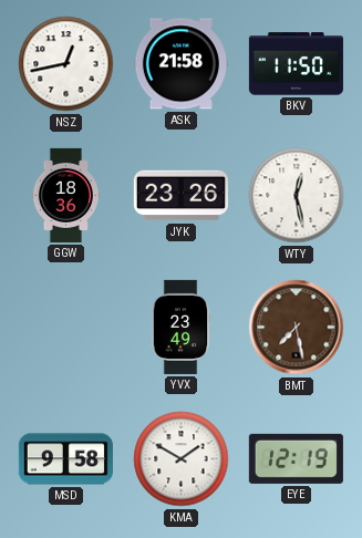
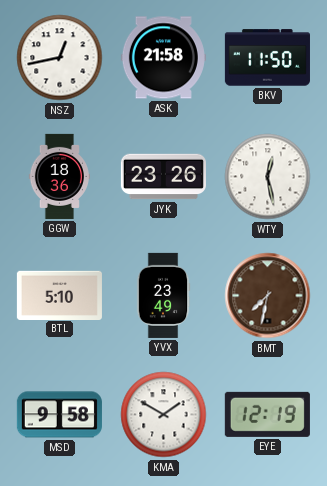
BTL: none -> 5:10 (59, 295)
BMT: 7:28 -> 7:32 (268, 296)
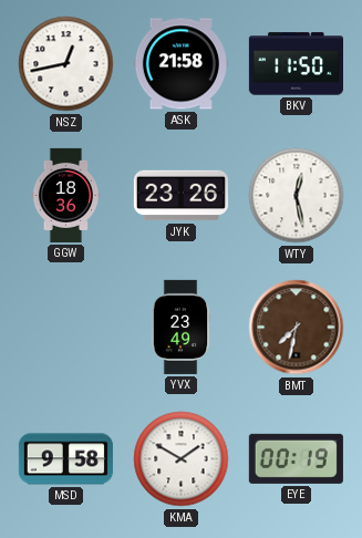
BTL: 5:10 -> none (59, 295)
EYE: 12:19 -> 00:19 (296, 458)
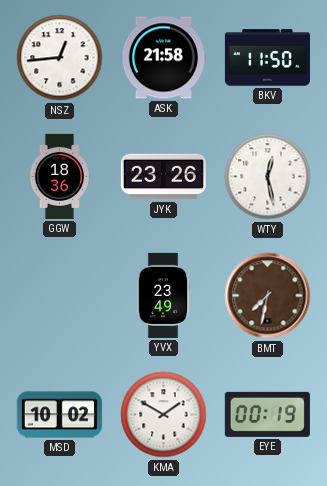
NSZ: 12:43 -> 12:44 (60, 58)
MSD: 9:58 -> 10:02 (59, 415)
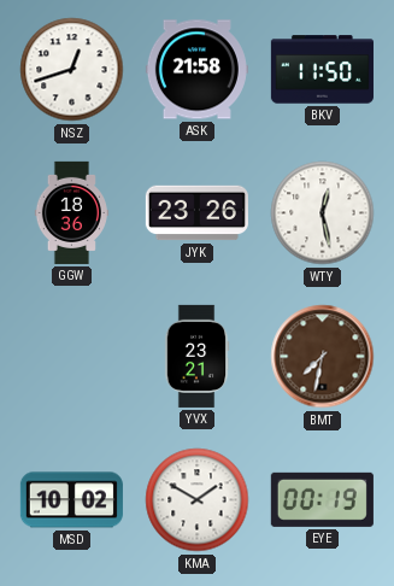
NSZ: 12:44 -> 12:42 (72, 70)
YVX: 23:49 -> 23:21 (196, 356)
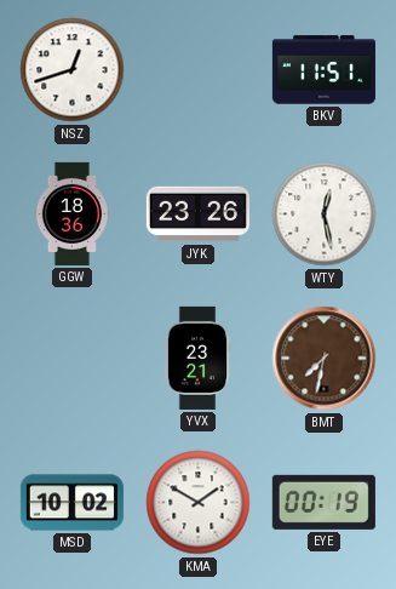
ASK: 21:58 -> none (196, 70)
BKV: 11:50 -> 11:51 (323, 70)
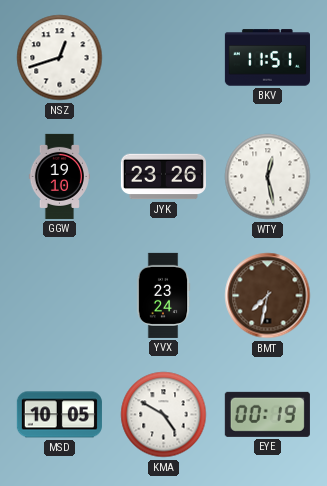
GGW: 18:36 -> 19:10 (59, 176)
YVX: 23:21 -> 23:24 (163, 295)
MSD: 10:02 -> 10:05 (59, 415)
KMA: 1:50 -> 4:50 (164, 415)
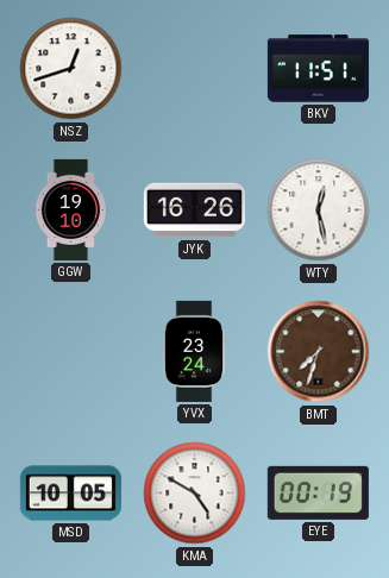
JYK: 23:26 -> 16:26 (194, 211)
BMT: 7:32 -> 7:33 (319, 352)
